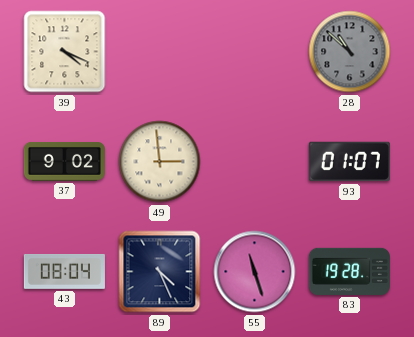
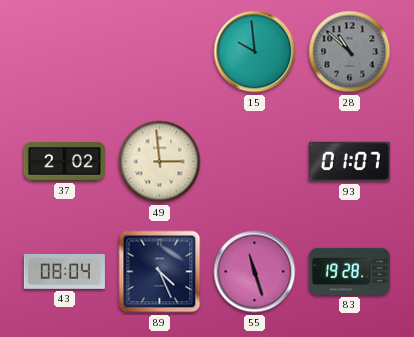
39: 4:19 -> none (65, 52)
15: none -> 9:59 (255, 52)
37: 9:02 -> 2:02 (64, 162)
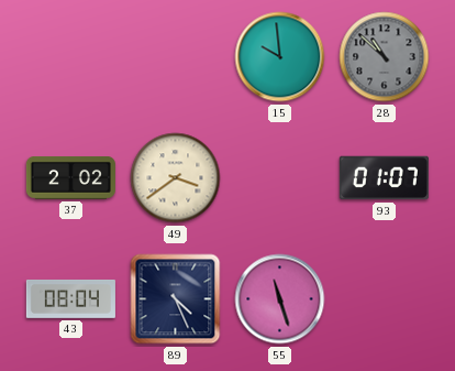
49: 2:59 -> 3:39 (176, 178)
83: 19:28 -> none (349, 271)
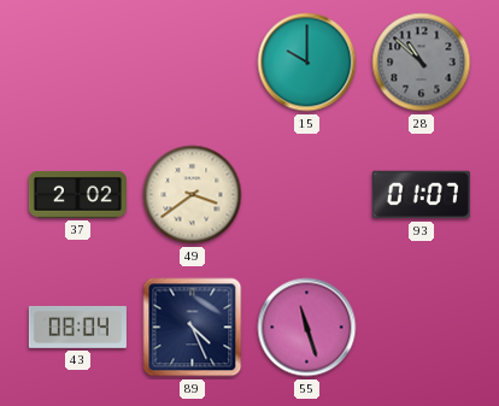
15: 9:59 -> 10:00 (307, 63)
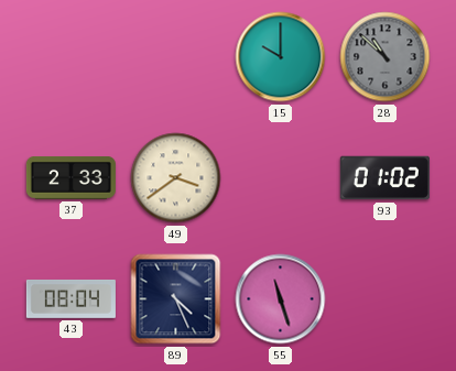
37: 2:02 -> 2:33 (70, 178)
93: 01:07 -> 01:02 (384, 178)
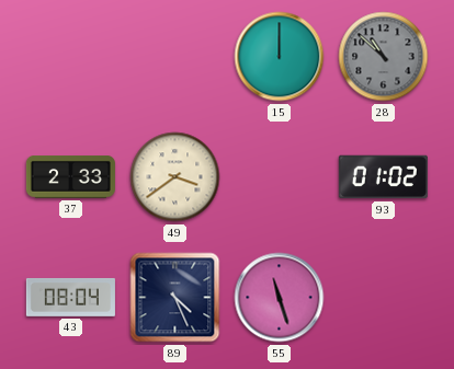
15: 10:00 -> 12:00 (280, 57)
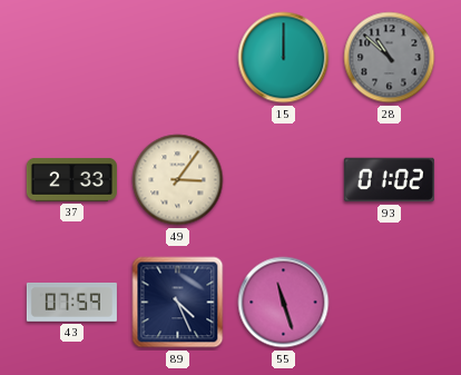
49: 3:39 -> 3:06 (178, 180)
43: 08:04 -> 07:59 (71, 302)
